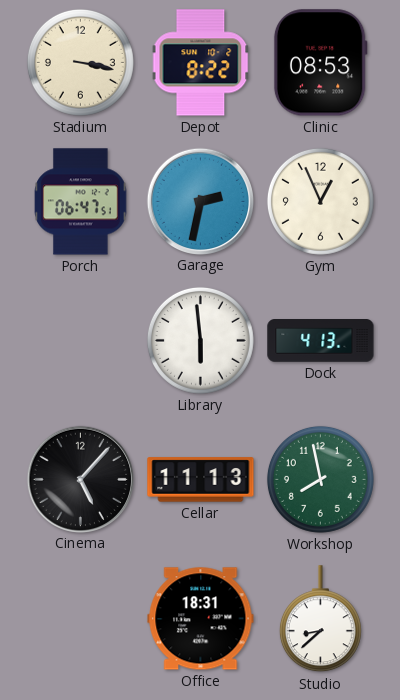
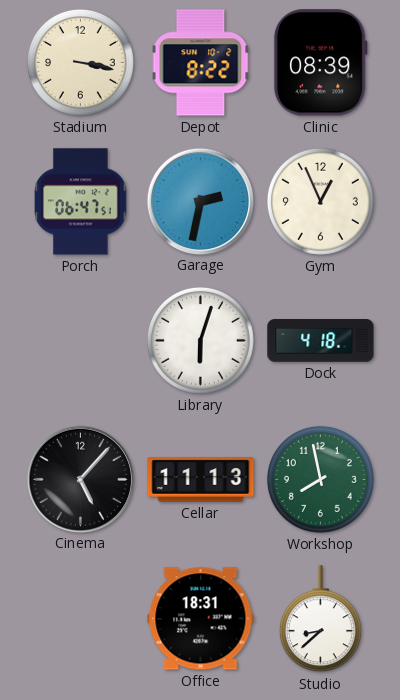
Clinic: 08:53 -> 08:39 (320, 63)
Library: 5:59 -> 6:03 (200, 340)
Dock: 4:13 -> 4:18 (321, 341)
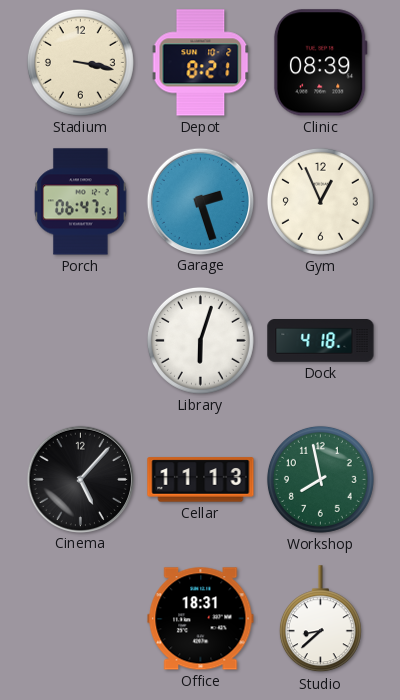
Depot: 8:22 -> 8:21 (201, 63)
Garage: 2:32 -> 2:27 (200, 201)
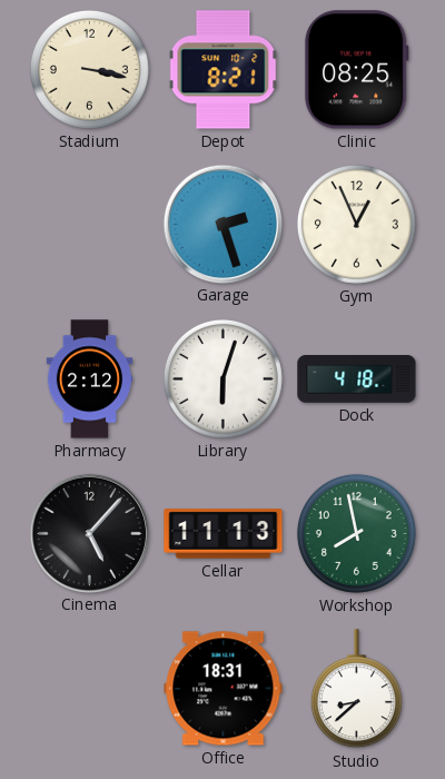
Clinic: 08:39 -> 08:25 (356, 70)
Porch: 06:47 -> none (81, 202)
Pharmacy: none -> 2:12 (90, 379)
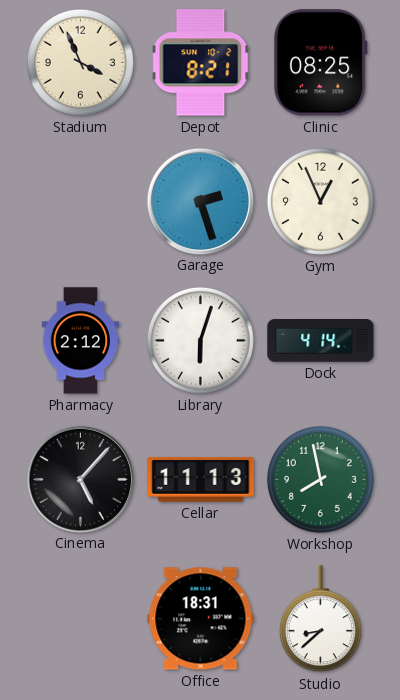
Stadium: 3:17 -> 3:56 (80, 62)
Dock: 4:18 -> 4:14 (321, 341)
